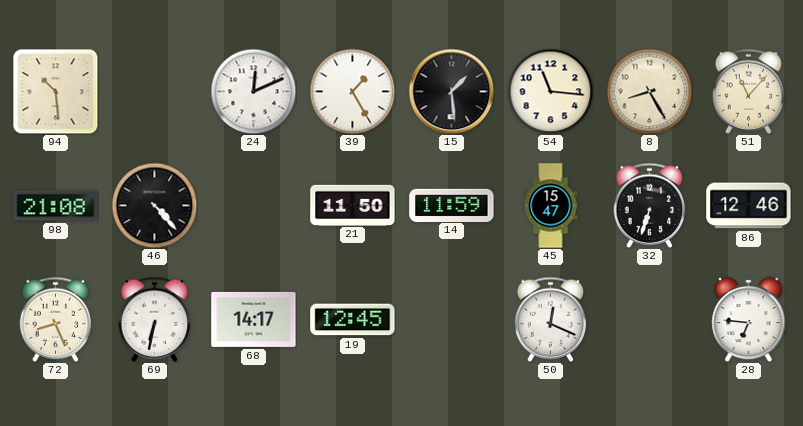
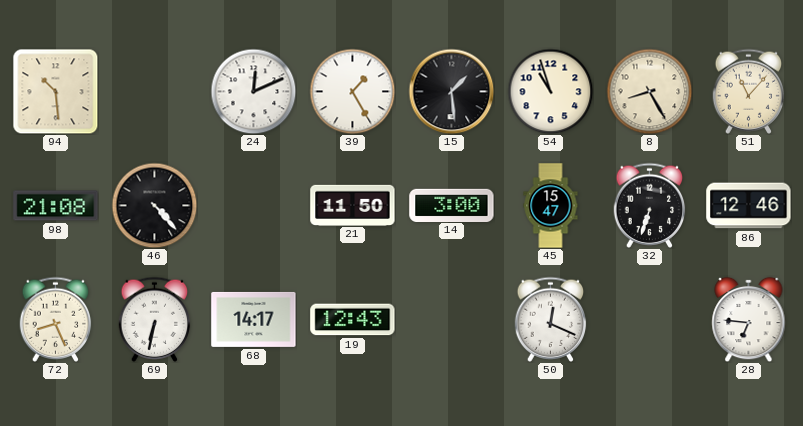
54: 11:16 -> 10:57 (550, 91)
14: 11:59 -> 3:00 (452, 205)
19: 12:45 -> 12:43 (353, 320)
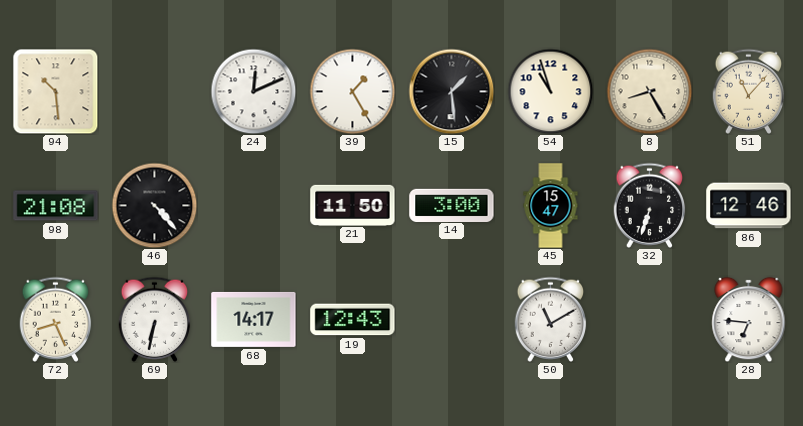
50: 12:19 -> 11:10 (551, 319)
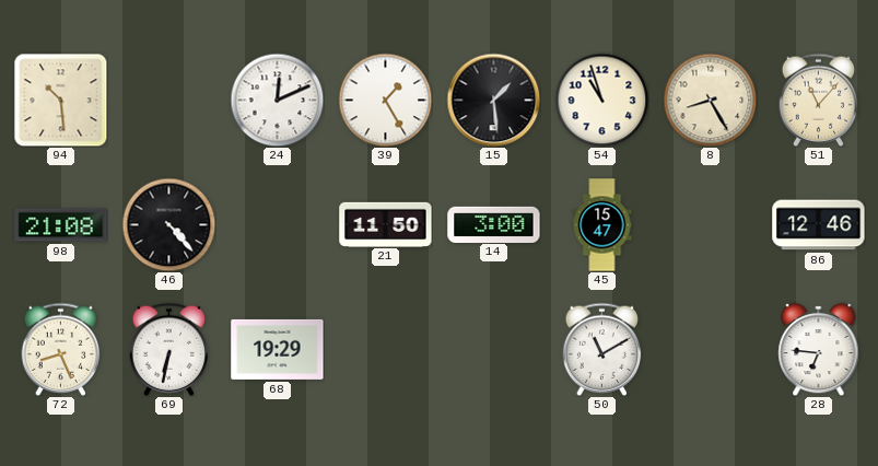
32: 6:33 -> none (650, 205)
68: 14:17 -> 19:29 (278, 349)
19: 12:43 -> none (353, 320)
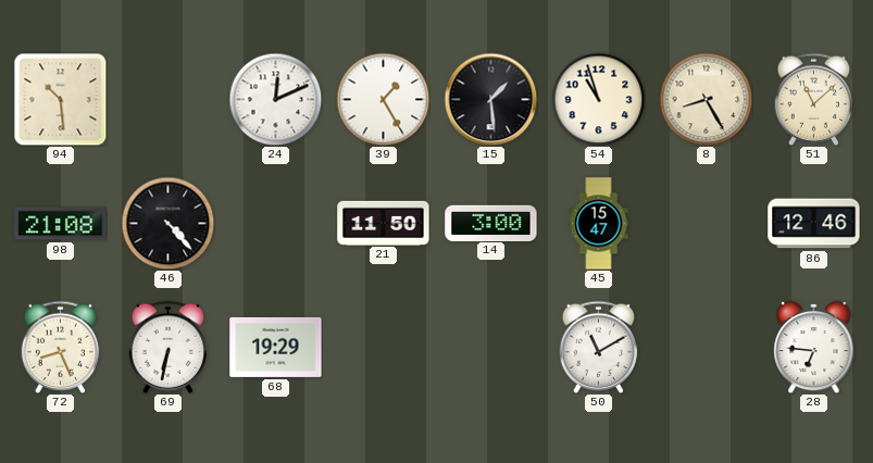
51: 11:07 -> 11:08 (814, 99)
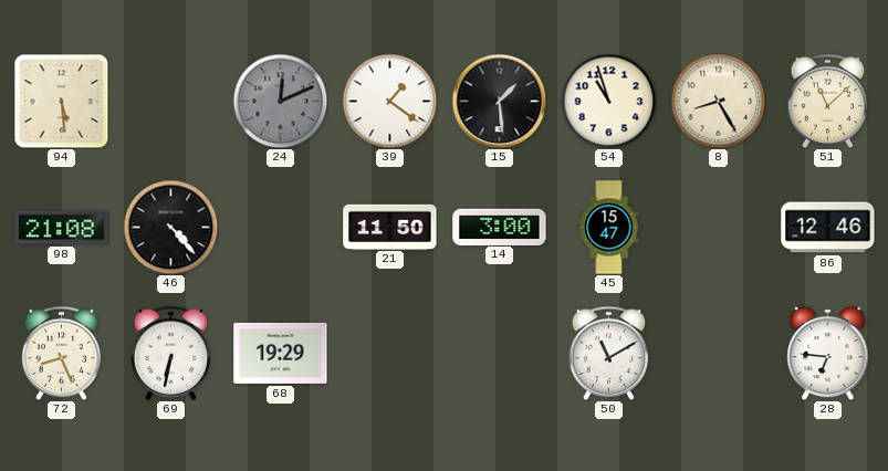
94: 10:29 -> 5:29 (61, 101)
24 dial: white -> grey (280, 101)
39: 1:25 -> 1:21 (389, 101)
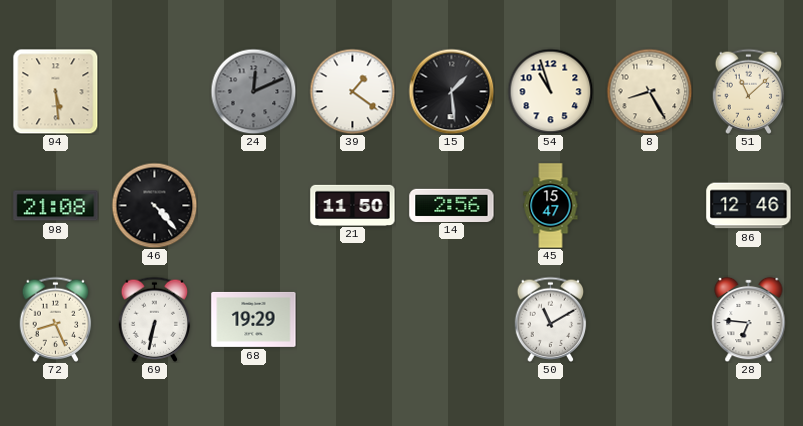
14: 3:00 -> 2:56 (452, 205)
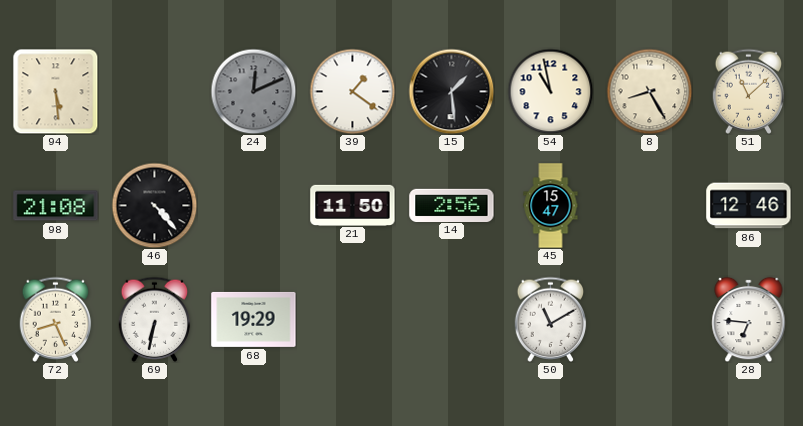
54: 10:57 -> 10:58 (550, 91)
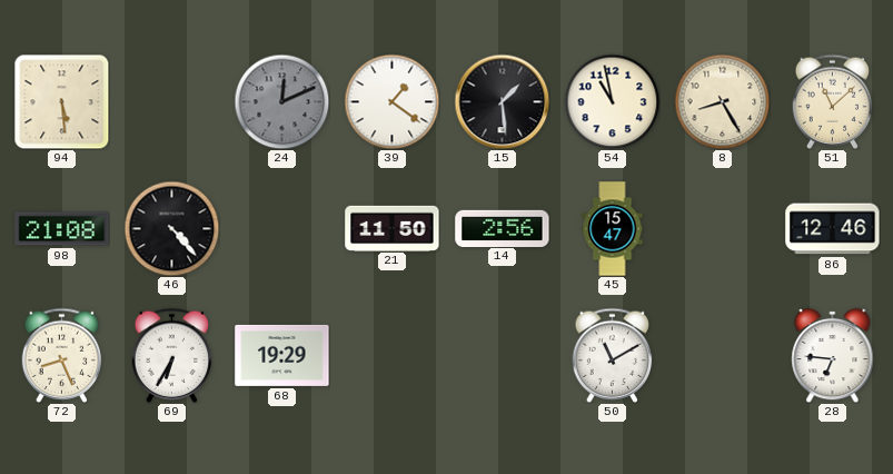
69: 6:32 -> 6:35 (172, 355)
